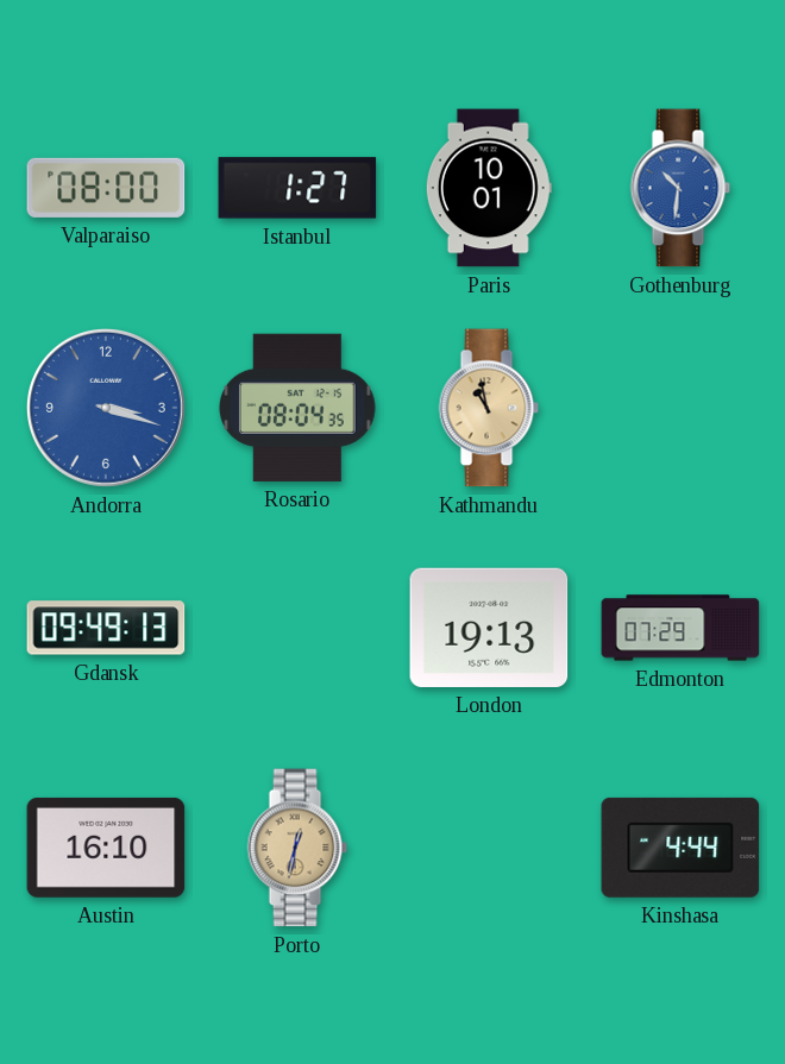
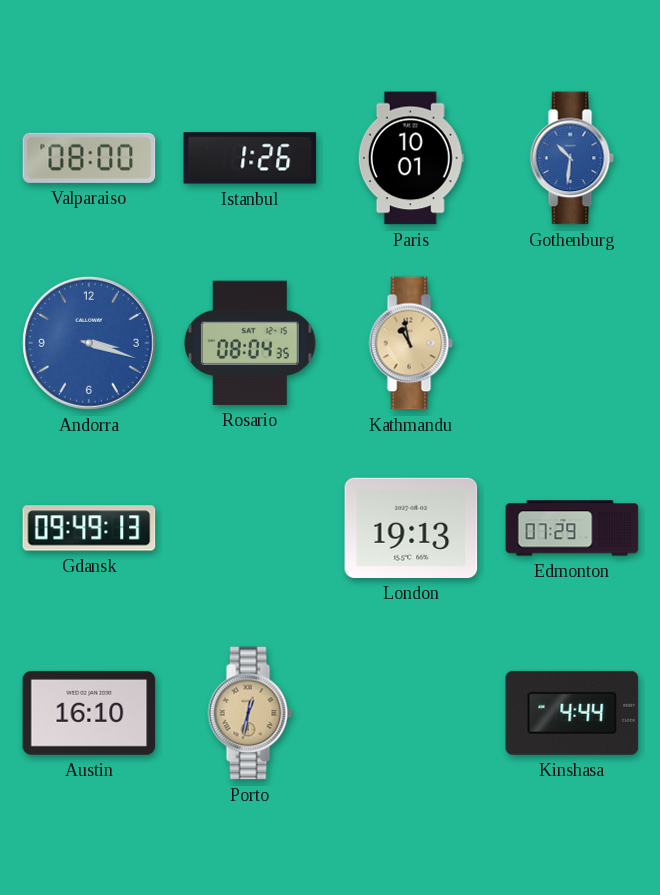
Istanbul: 1:27 -> 1:26 (250, 158)
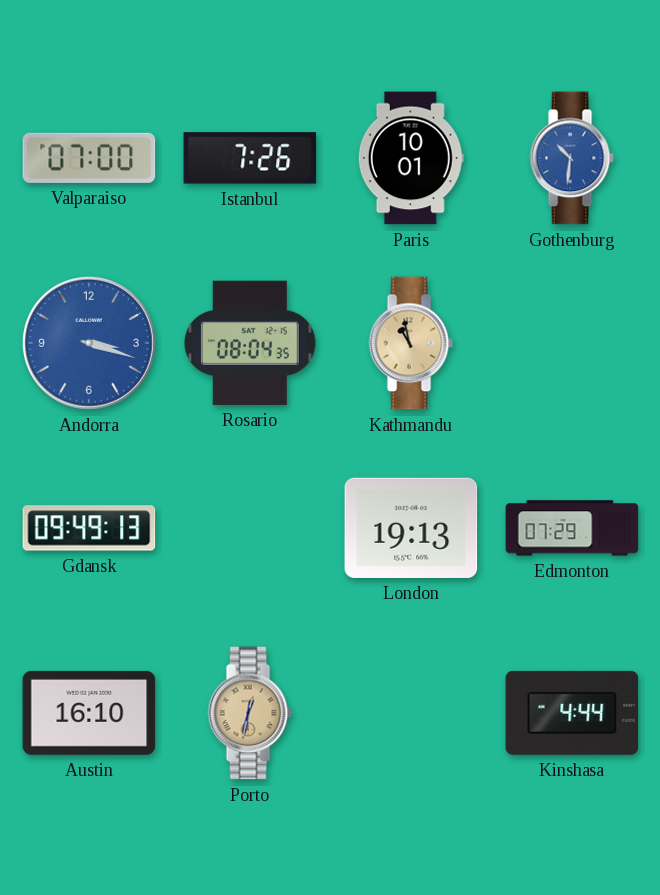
Valparaiso: 08:00 -> 07:00 (89, 158)
Istanbul: 1:26 -> 7:26 (250, 158)
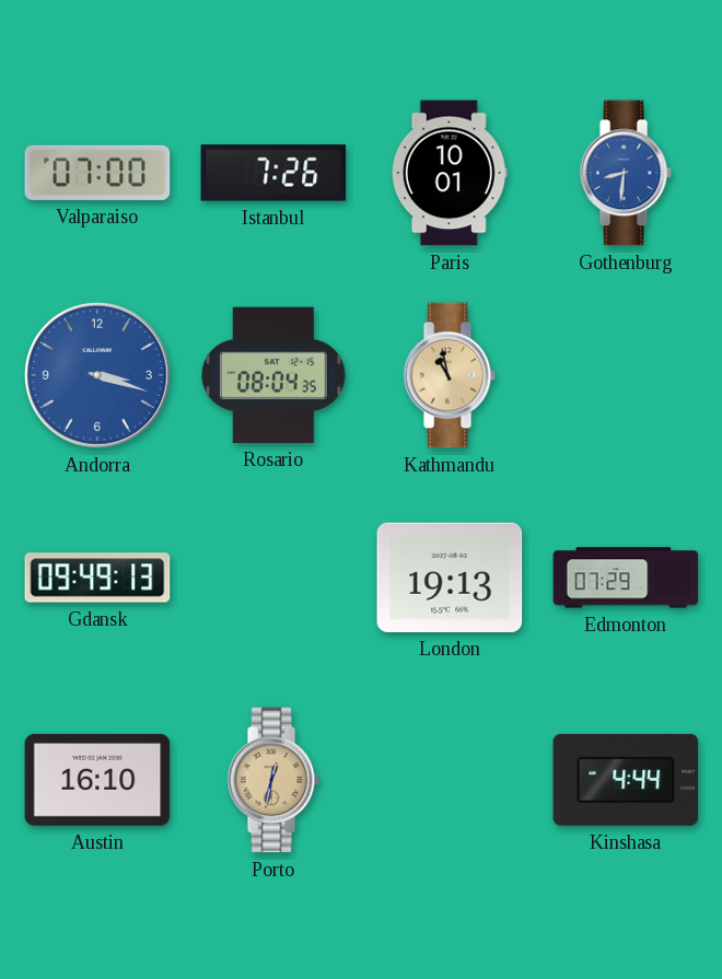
Gothenburg: 10:31 -> 8:31 (626, 173)
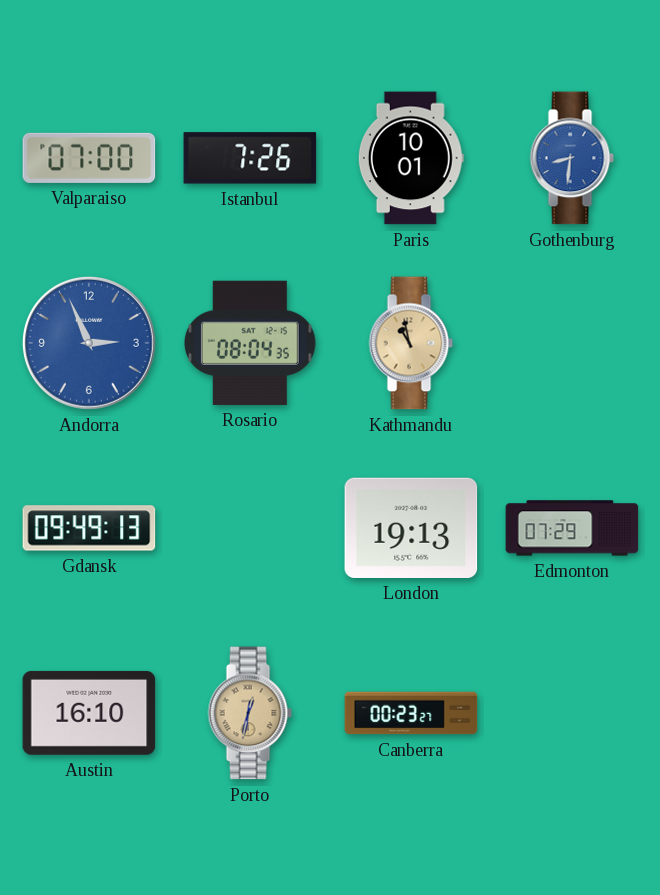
Andorra: 3:18 -> 2:56 (89, 343)
Canberra: none -> 00:23 (411, 713)
Kinshasa: 4:44 -> none (626, 780)
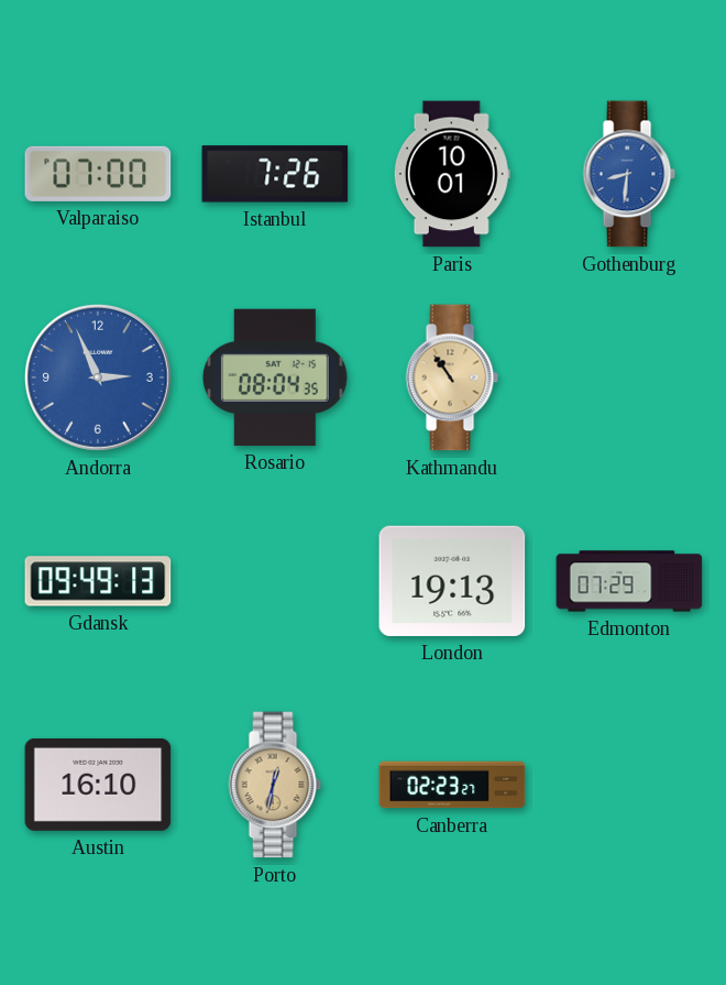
Kathmandu: 10:58 -> 10:54 (452, 377)
Canberra: 00:23 -> 02:23 (452, 785)
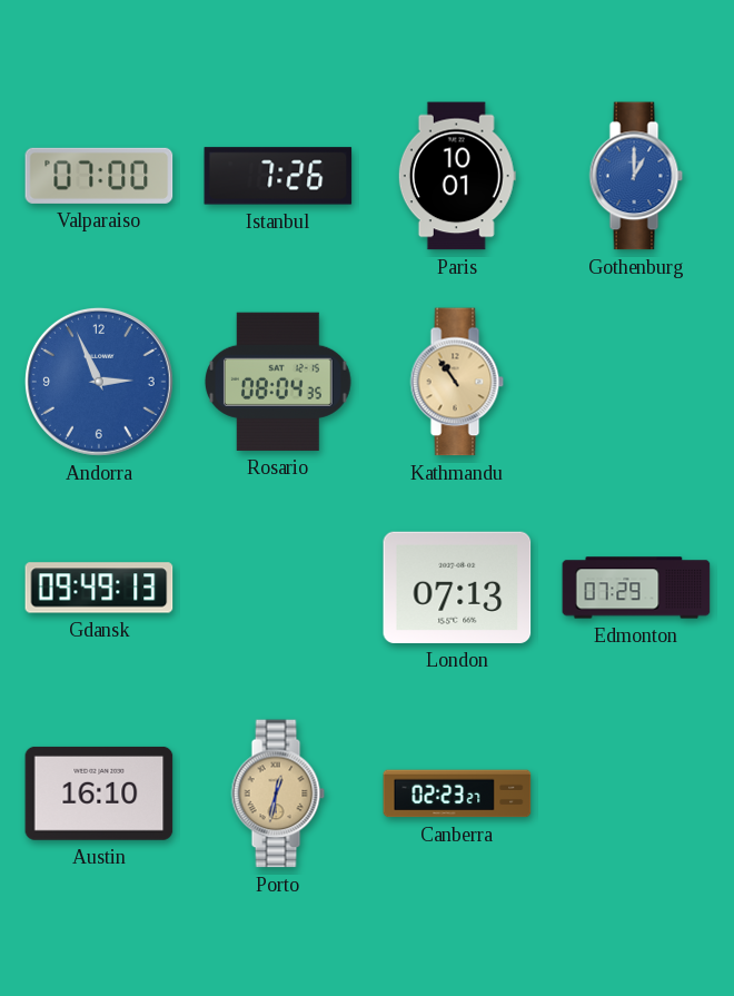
Gothenburg: 8:31 -> 1:00 (636, 176)
London: 19:13 -> 07:13 (457, 588)
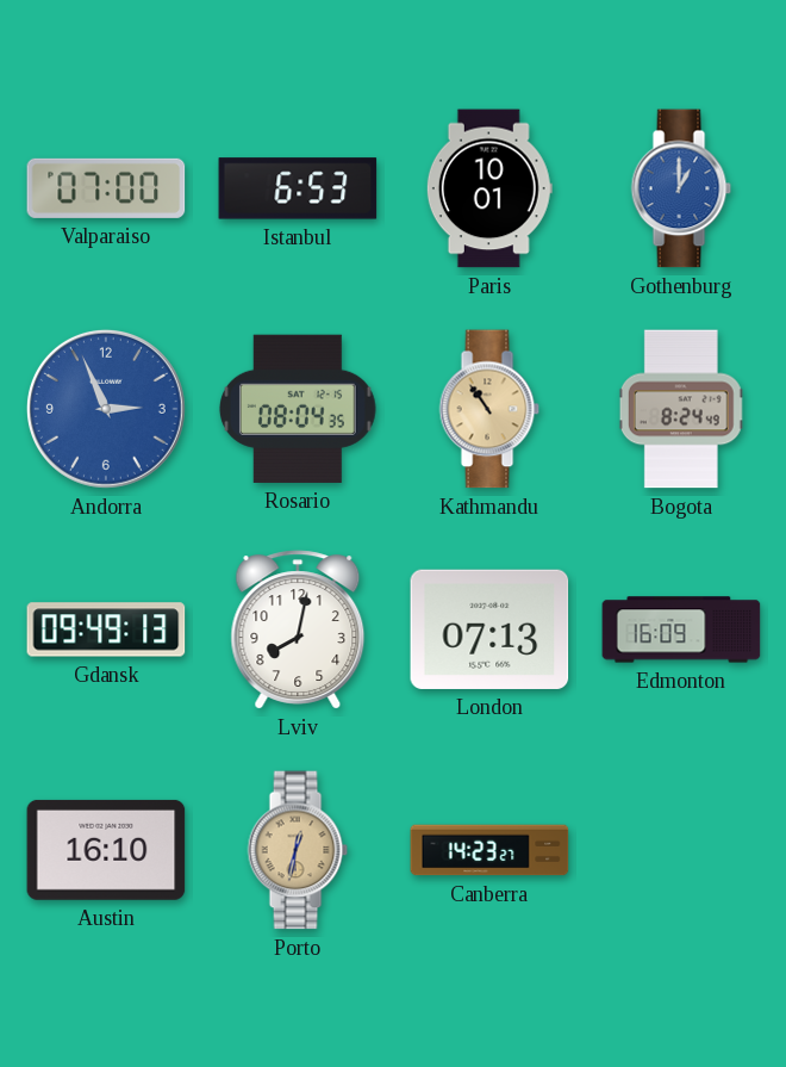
Istanbul: 7:26 -> 6:53 (298, 188)
Bogota: none -> 8:24 (681, 409)
Lviv: none -> 8:02 (298, 629)
Edmonton: 07:29 -> 16:09 (681, 629)
Canberra: 02:23 -> 14:23 (489, 850)
